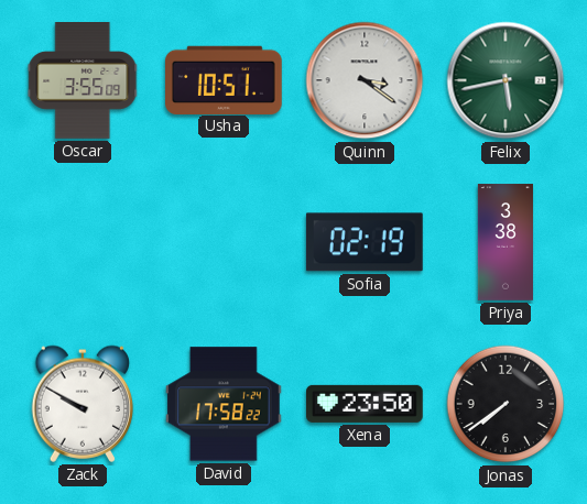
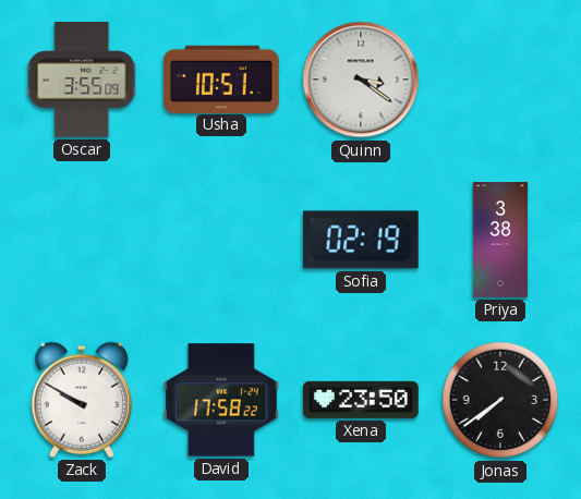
Felix: 5:43 -> none (506, 80)
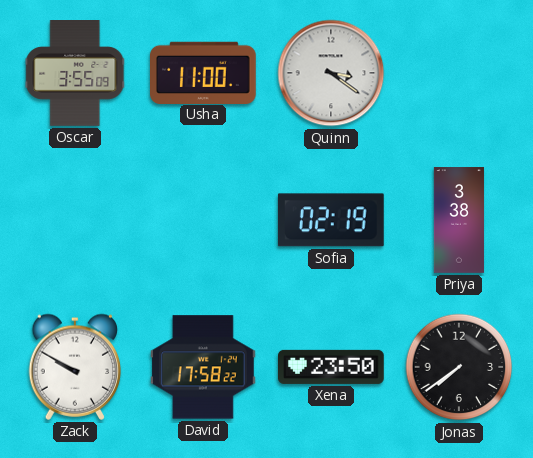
Usha: 10:51 -> 11:00 (204, 72)
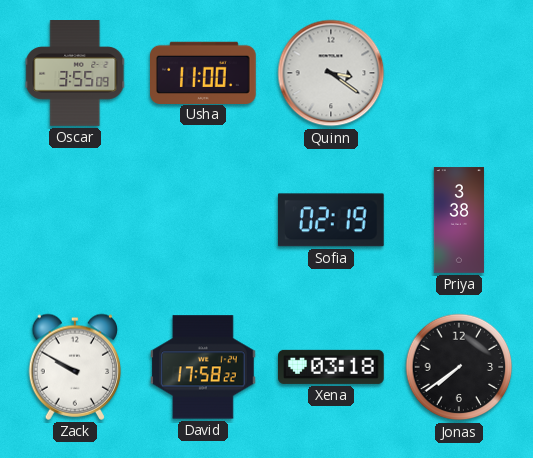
Xena: 23:50 -> 03:18 (332, 367)
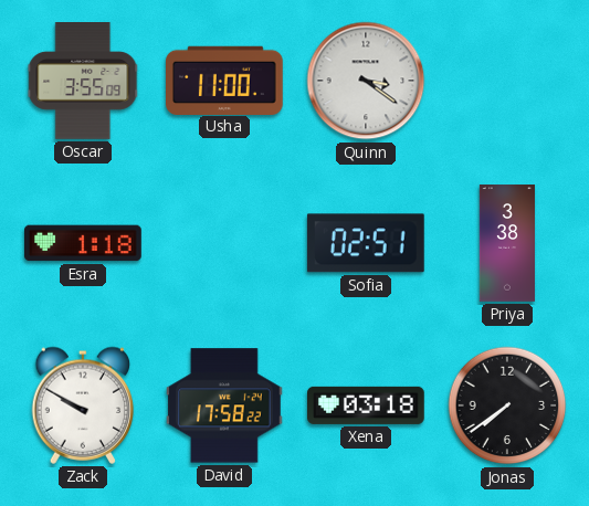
Esra: none -> 1:18 (84, 243)
Sofia: 02:19 -> 02:51 (366, 243)
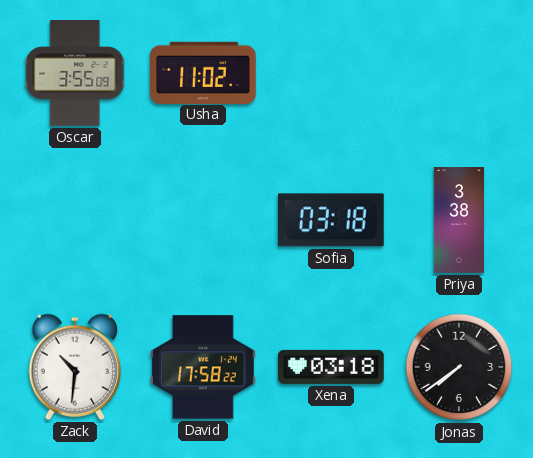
Usha: 11:00 -> 11:02 (204, 72)
Quinn: 3:21 -> none (366, 81)
Esra: 1:18 -> none (84, 243)
Sofia: 02:51 -> 03:18 (331, 220)
Zack: 9:50 -> 10:31 (75, 367)
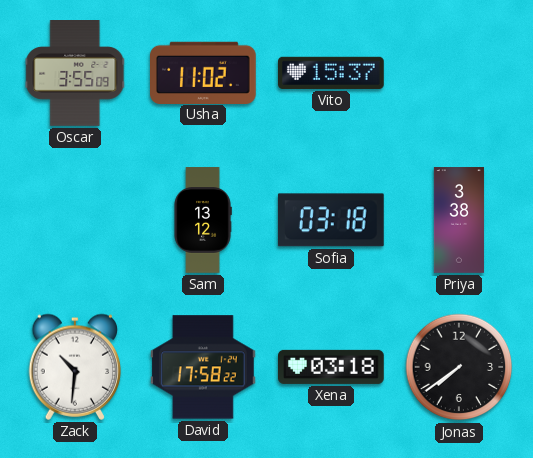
Vito: none -> 15:37 (332, 73)
Sam: none -> 13:12 (203, 220)
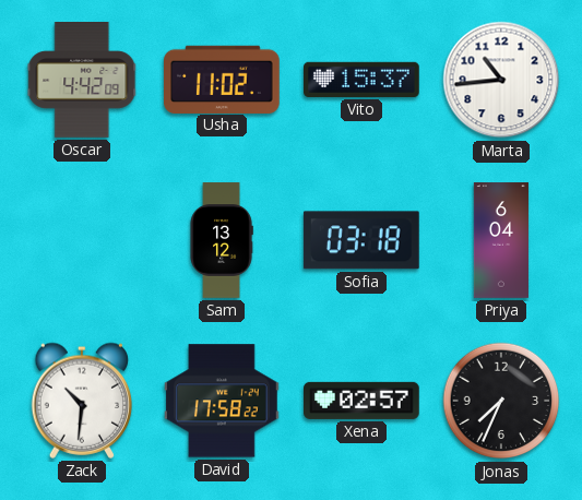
Oscar: 3:55 -> 4:42 (82, 81)
Marta: none -> 10:44 (501, 80)
Priya: 3:38 -> 6:04 (501, 240)
Xena: 03:18 -> 02:57 (363, 401)
Jonas: 7:39 -> 7:34 (501, 401)
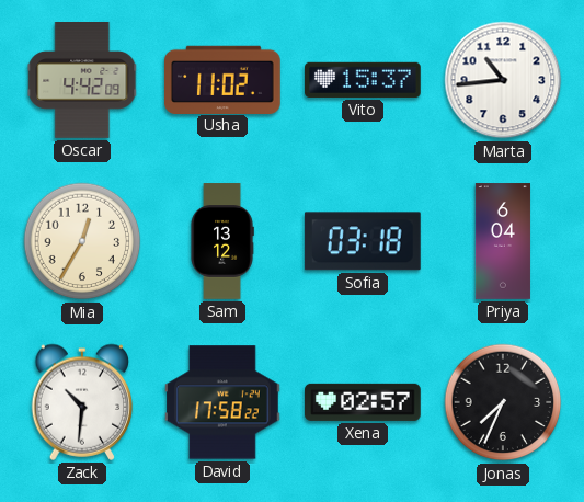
Mia: none -> 12:35 (82, 241)
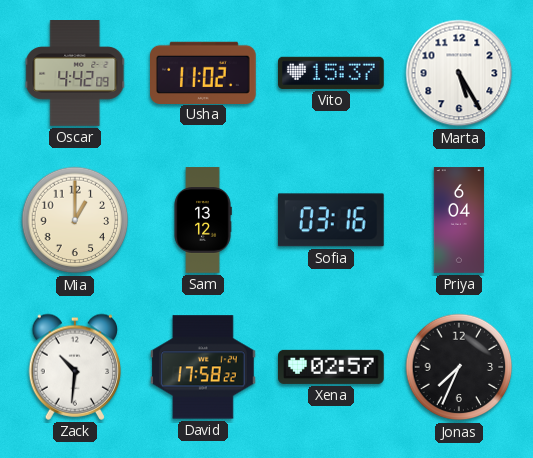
Marta: 10:44 -> 5:25 (459, 73)
Mia: 12:35 -> 1:00 (75, 220)
Sofia: 03:18 -> 03:16 (331, 220)
